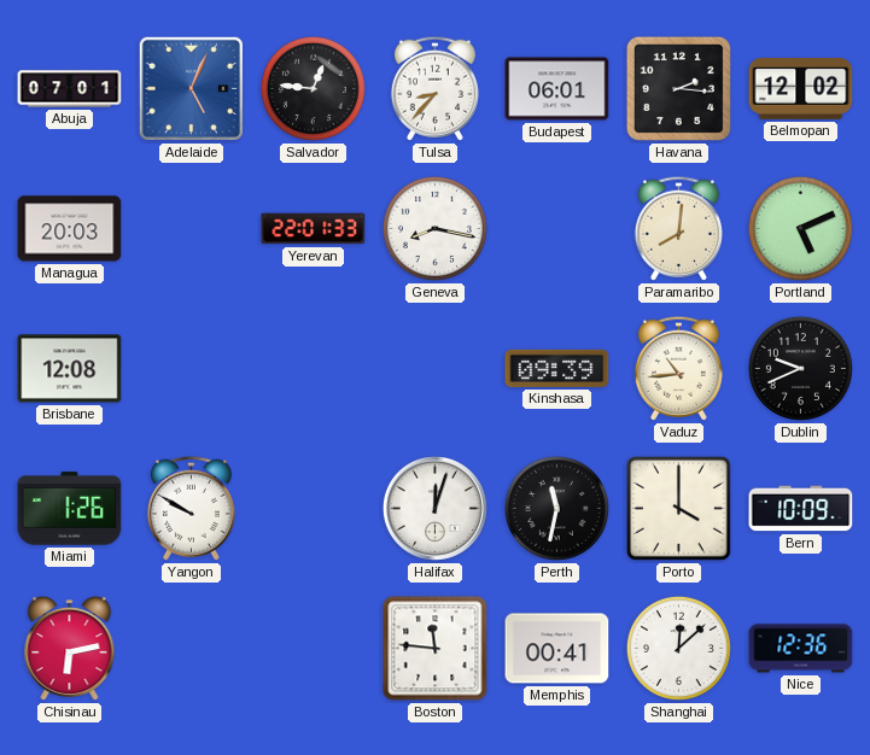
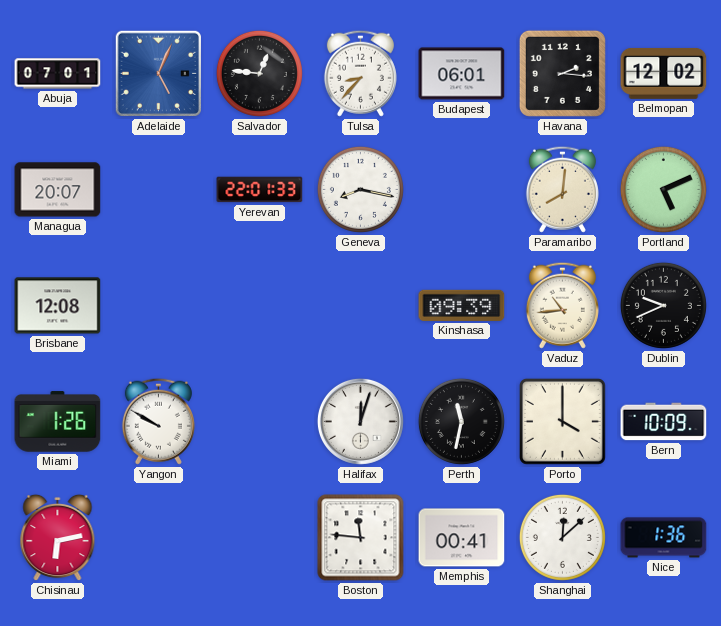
Managua: 20:03 -> 20:07 (58, 190)
Nice: 12:36 -> 1:36 (664, 538)
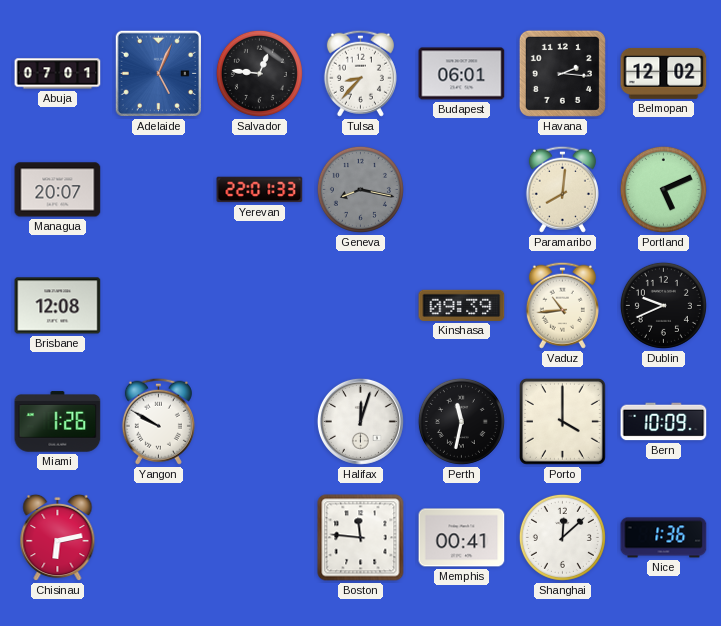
Geneva dial: white -> grey (360, 189)
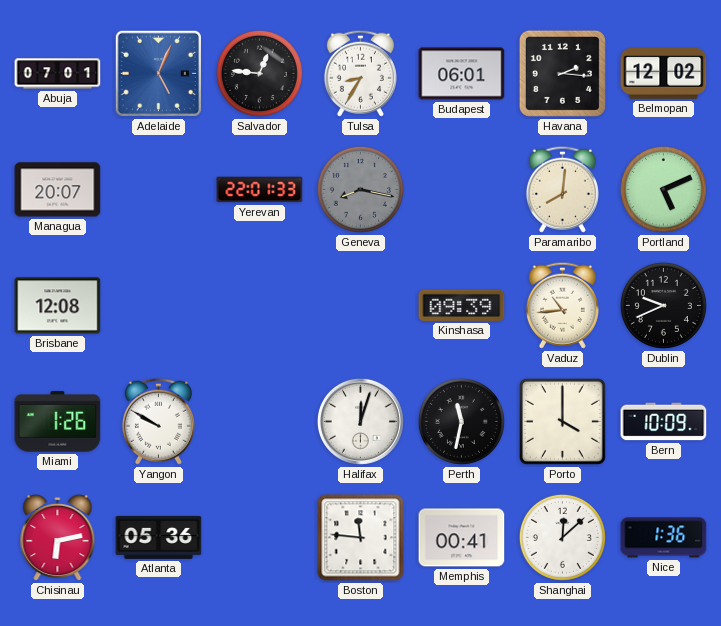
Tulsa: 8:37 -> 8:35 (360, 73)
Atlanta: none -> 05:36 (159, 537)
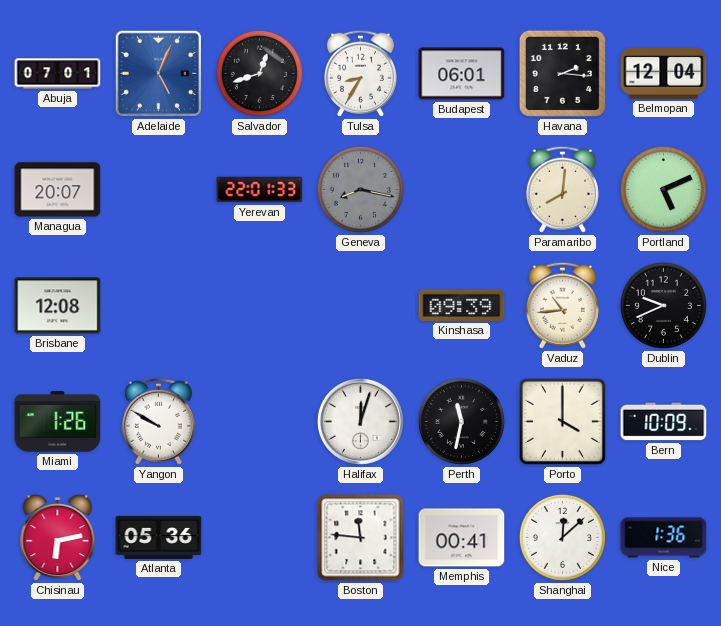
Salvador: 12:46 -> 12:42 (259, 73)
Belmopan: 12:02 -> 12:04 (664, 73)
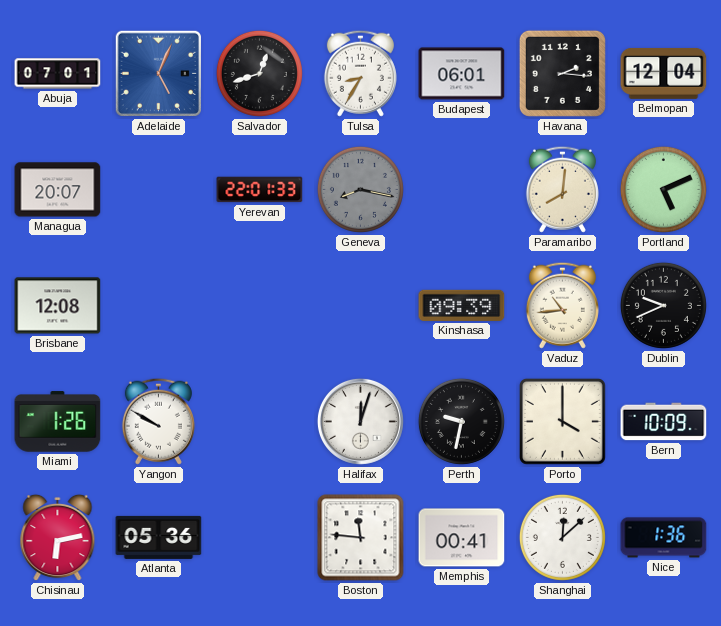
Perth: 11:32 -> 9:32 (461, 421)
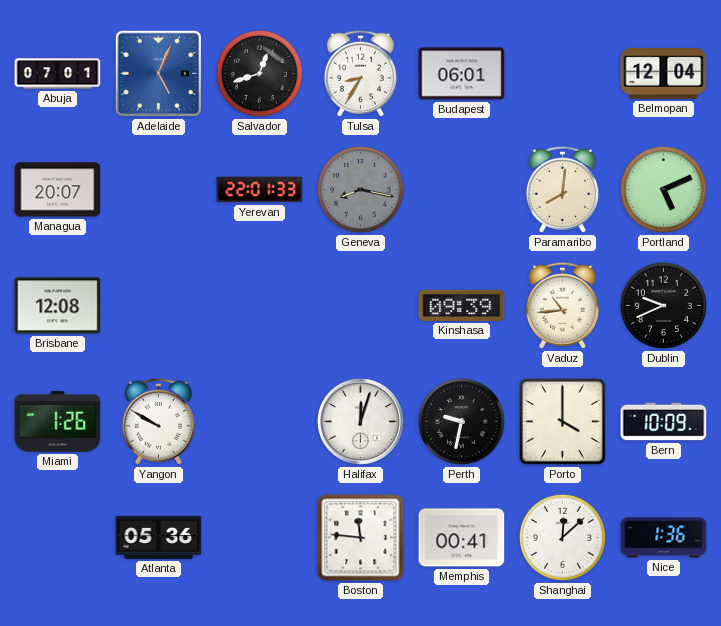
Havana: 2:16 -> none (562, 73)
Chisinau: 6:13 -> none (58, 538)
